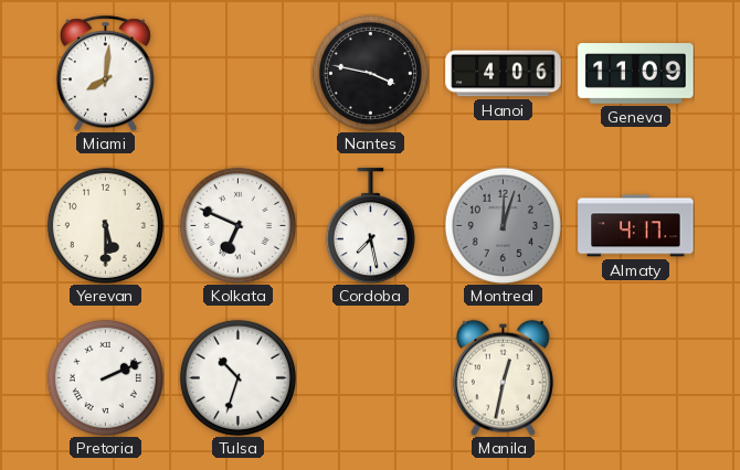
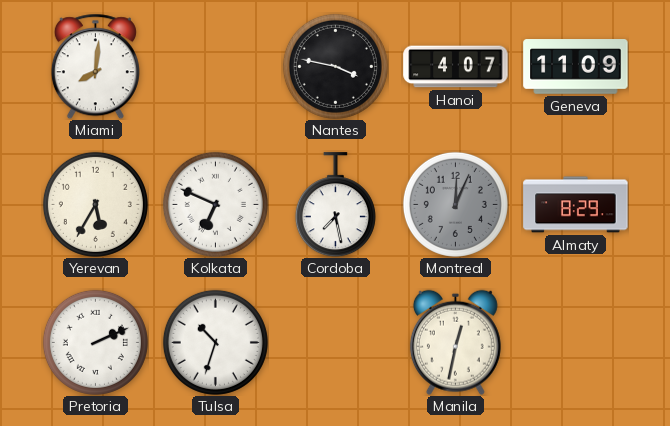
Hanoi: 4:06 -> 4:07 (456, 67)
Yerevan: 5:30 -> 5:35 (95, 204)
Montreal: 12:03 -> 12:04 (455, 204)
Almaty: 4:17 -> 8:29 (576, 205)
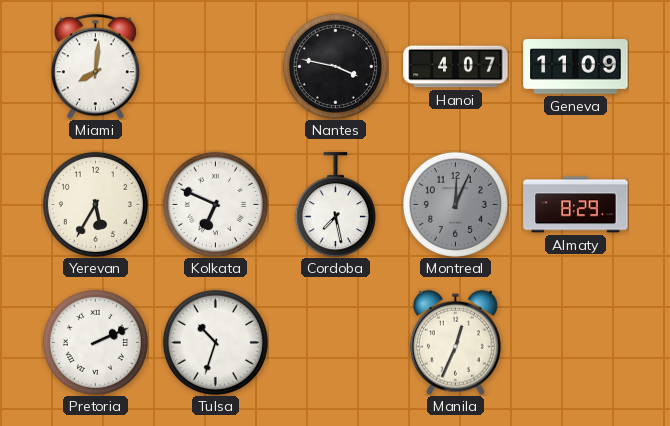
Manila: 12:32 -> 12:34 (455, 342)
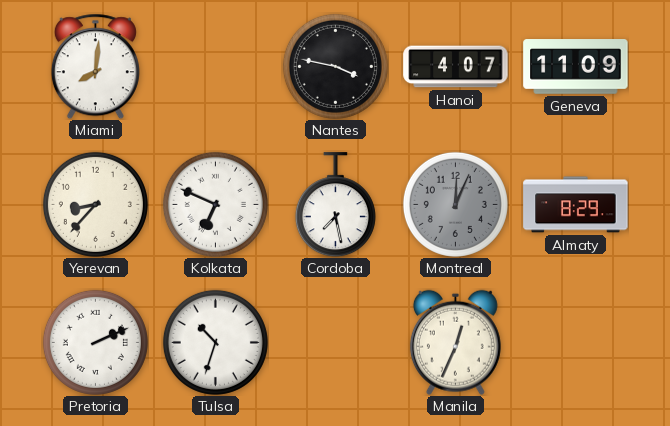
Yerevan: 5:35 -> 8:37 (95, 204)
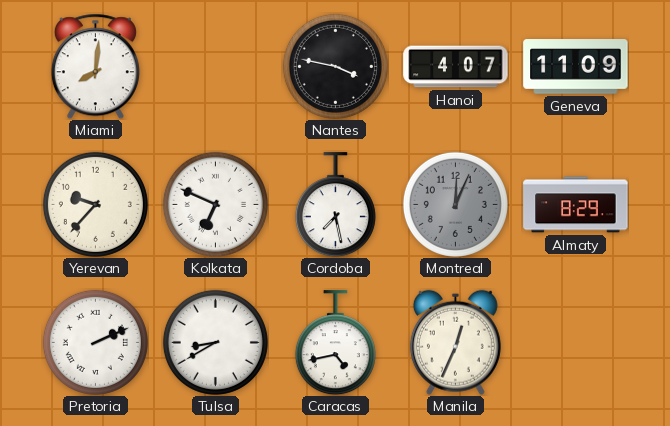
Yerevan: 8:37 -> 9:37 (95, 204)
Tulsa: 10:33 -> 8:40 (215, 342)
Caracas: none -> 4:43 (335, 343)
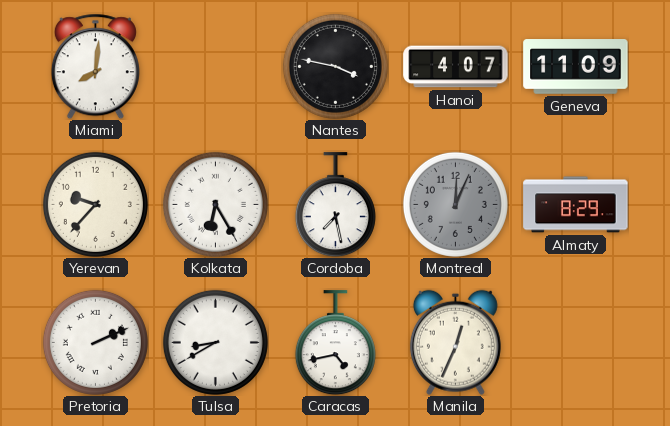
Kolkata: 6:49 -> 6:25 (215, 204)
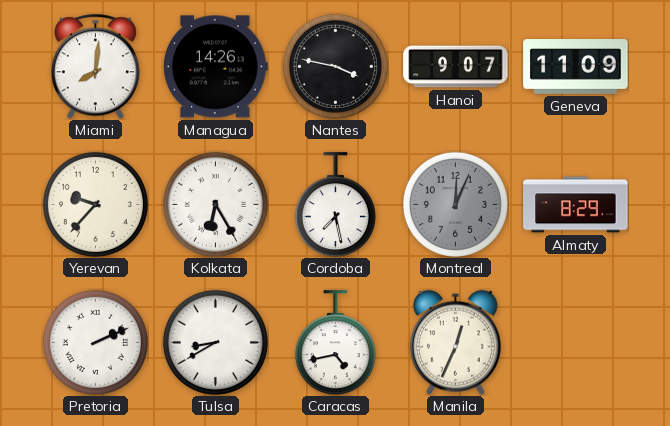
Managua: none -> 14:26 (216, 67)
Hanoi: 4:07 -> 9:07 (456, 67)
